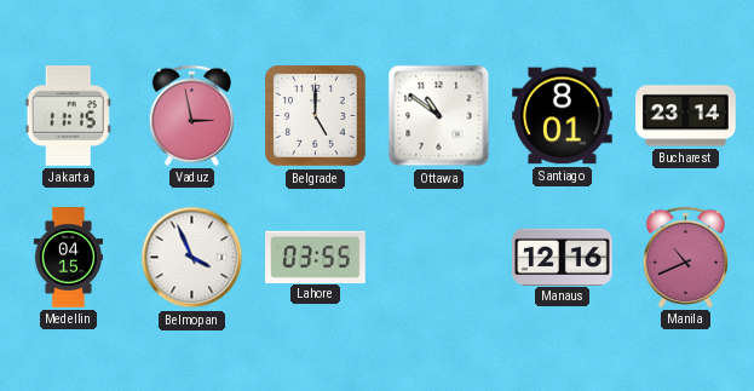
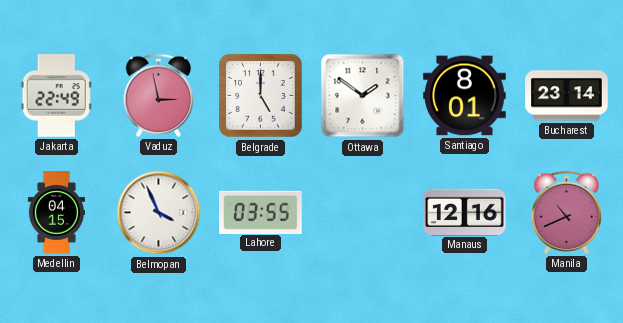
Jakarta: 11:15 -> 22:49 (56, 96)
Ottawa: 10:51 -> 1:51 (363, 96)
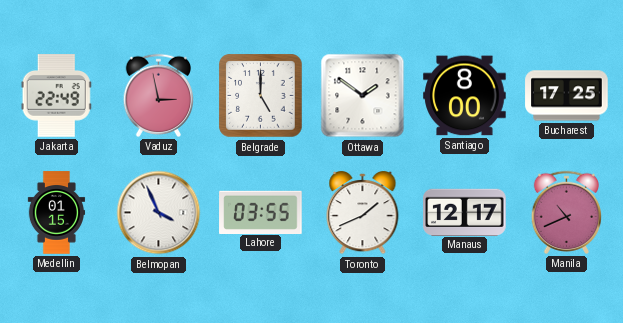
Santiago: 8:01 -> 8:00 (465, 96)
Bucharest: 23:14 -> 17:25 (567, 96)
Medellin: 04:15 -> 01:15 (57, 213)
Toronto: none -> 1:41 (363, 214)
Manaus: 12:16 -> 12:17 (465, 212)
